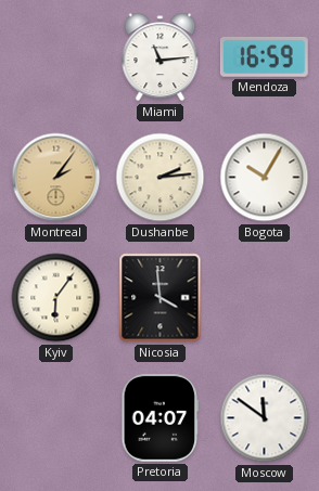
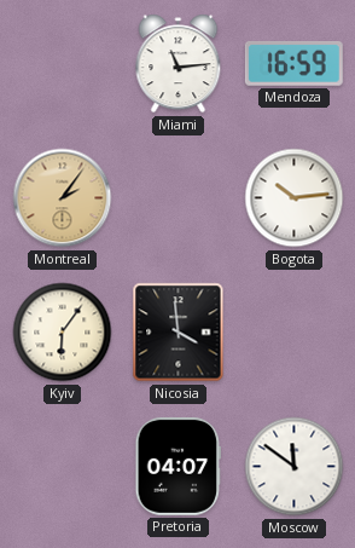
Dushanbe: 2:14 -> none (161, 178)
Bogota: 10:05 -> 10:14 (295, 198)
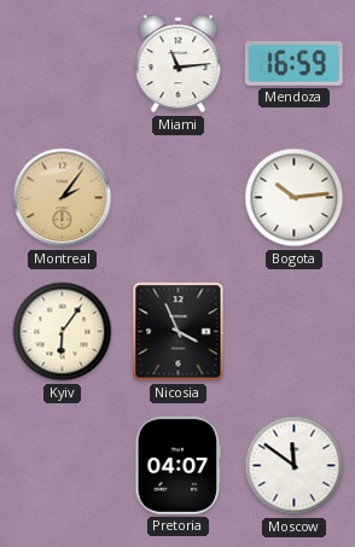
Nicosia: 3:59 -> 3:56 (179, 332)
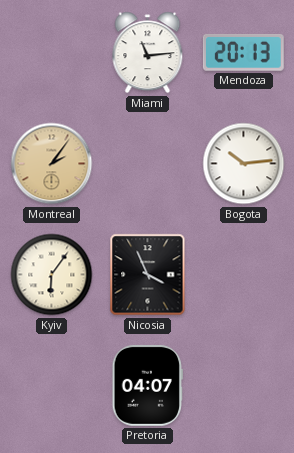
Mendoza: 16:59 -> 20:13 (243, 52)
Moscow: 11:51 -> none (295, 466)
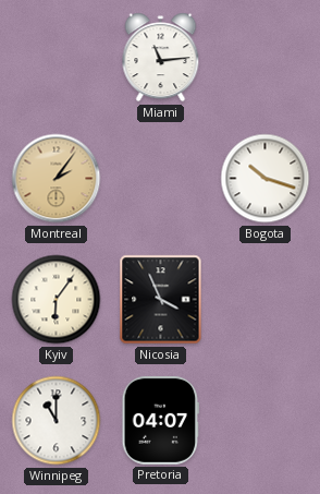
Mendoza: 20:13 -> none (243, 52)
Bogota: 10:14 -> 10:18 (266, 179)
Winnipeg: none -> 11:00 (57, 421)
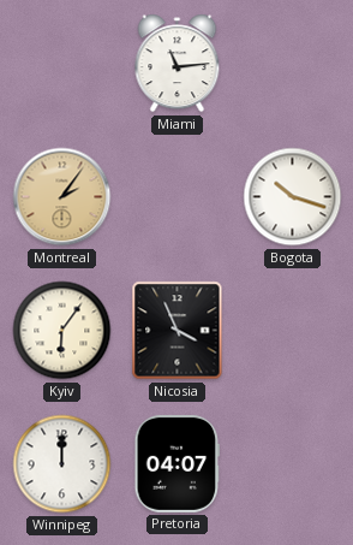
Winnipeg: 11:00 -> 12:00 (62, 464)
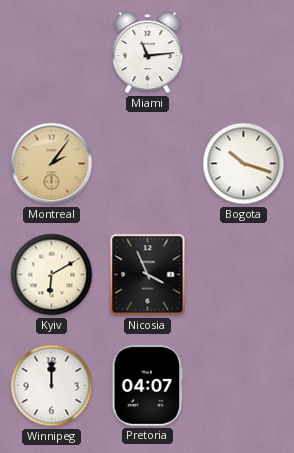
Kyiv: 6:06 -> 6:10 (52, 275)
